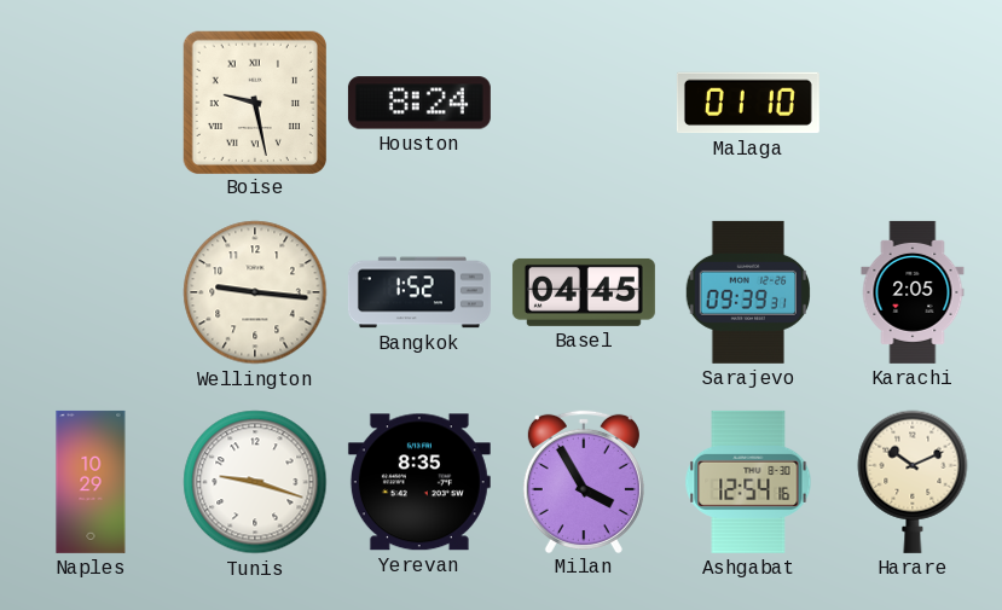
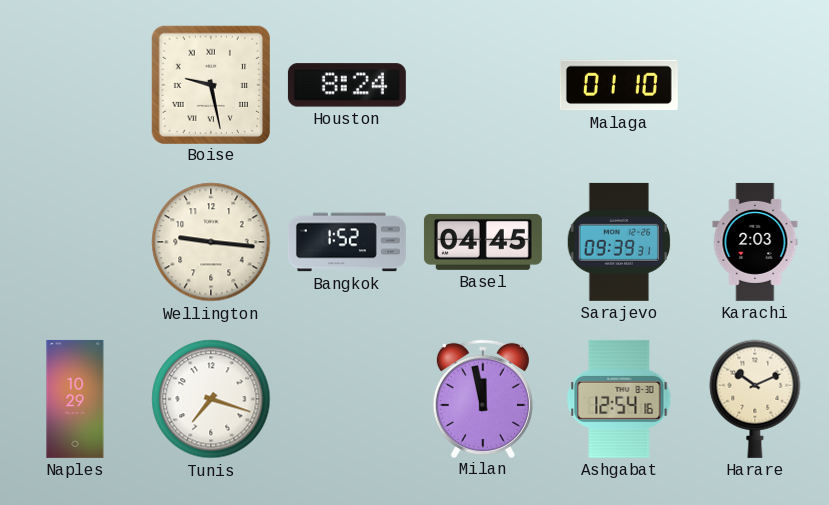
Karachi: 2:05 -> 2:03 (755, 242)
Tunis: 9:18 -> 7:18 (211, 399)
Yerevan: 8:35 -> none (419, 482)
Milan: 3:55 -> 11:58 (483, 398)
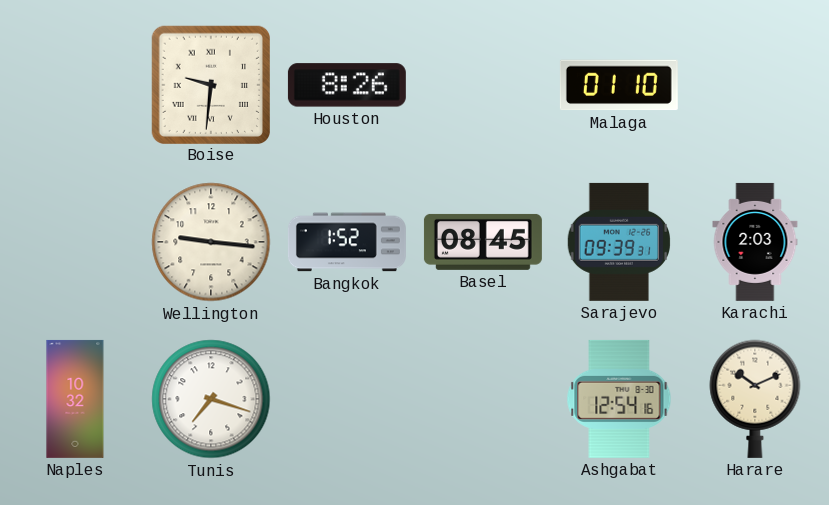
Boise: 9:28 -> 9:31 (210, 84)
Houston: 8:24 -> 8:26 (347, 85)
Basel: 04:45 -> 08:45 (483, 242)
Naples: 10:29 -> 10:32 (75, 399)
Milan: 11:58 -> none (483, 398)
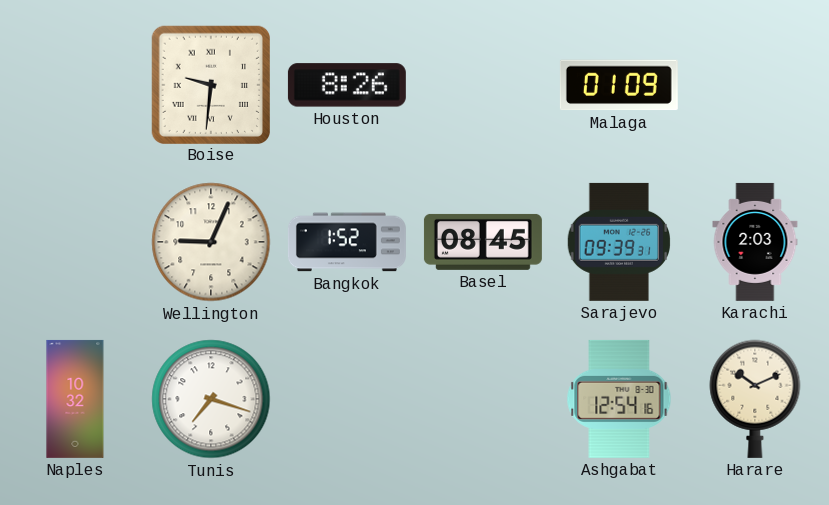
Malaga: 01:10 -> 01:09 (619, 85)
Wellington: 9:16 -> 9:04 (211, 242)
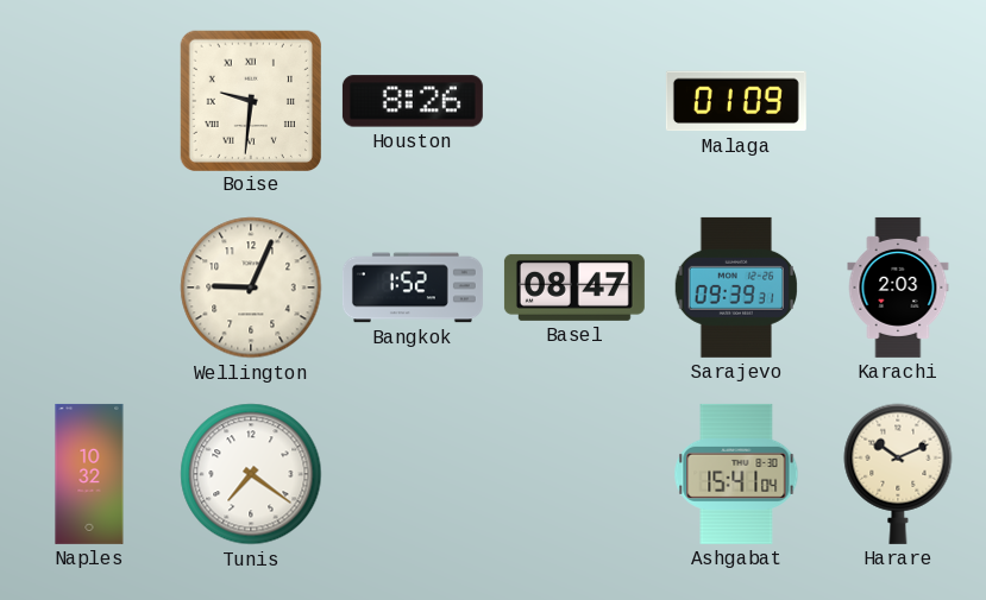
Basel: 08:45 -> 08:47 (574, 288)
Tunis: 7:18 -> 7:21 (251, 474)
Ashgabat: 12:54 -> 15:41 (736, 474)
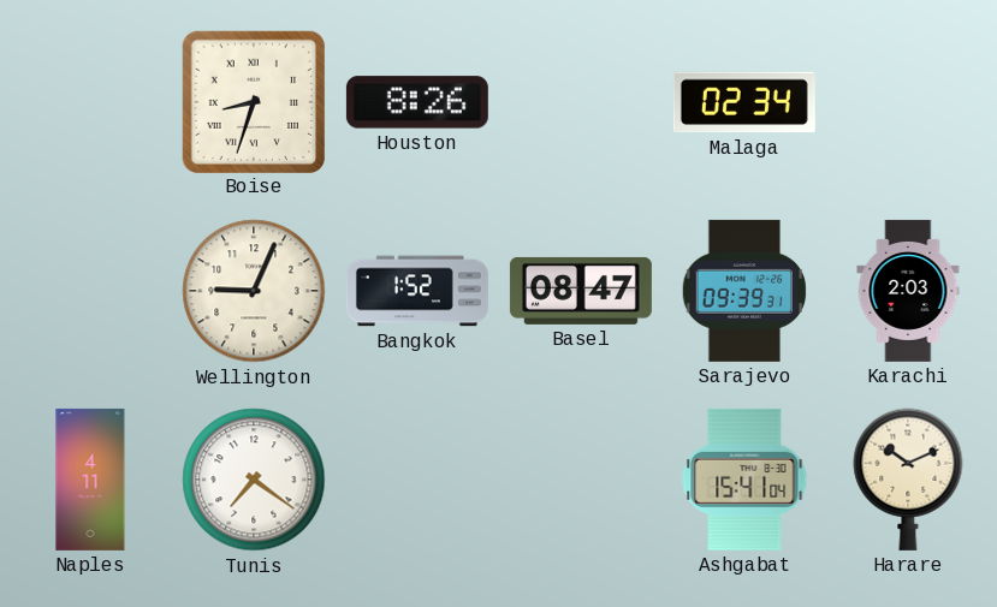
Boise: 9:31 -> 8:33 (253, 101)
Malaga: 01:09 -> 02:34 (744, 102)
Naples: 10:32 -> 4:11 (90, 480)
